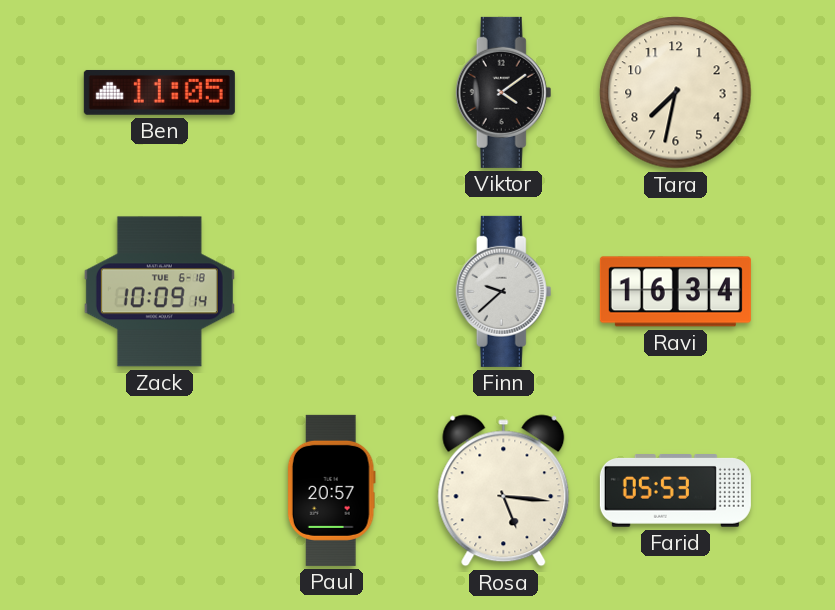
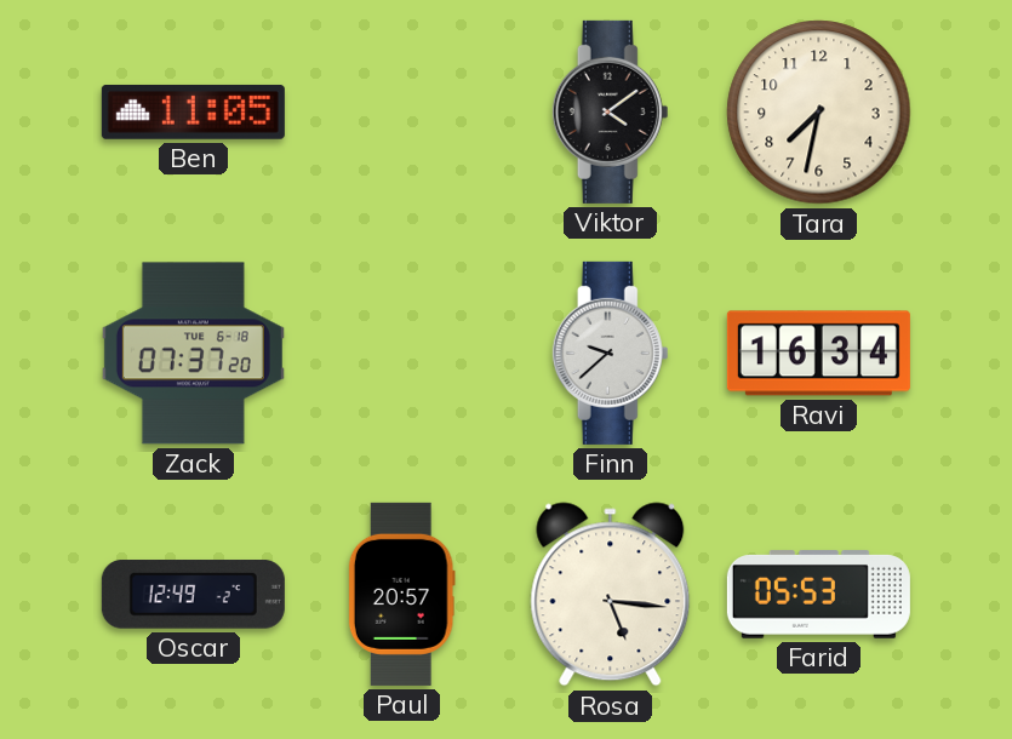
Zack: 10:09 -> 07:37 (193, 354)
Oscar: none -> 12:49 (193, 595)
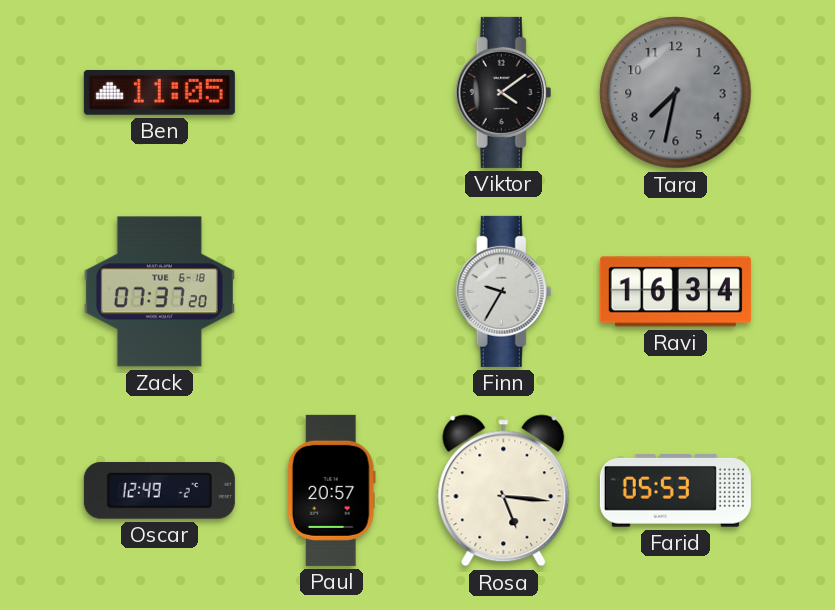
Tara dial: cream -> grey (676, 93)
Finn: 9:38 -> 9:35 (504, 291)
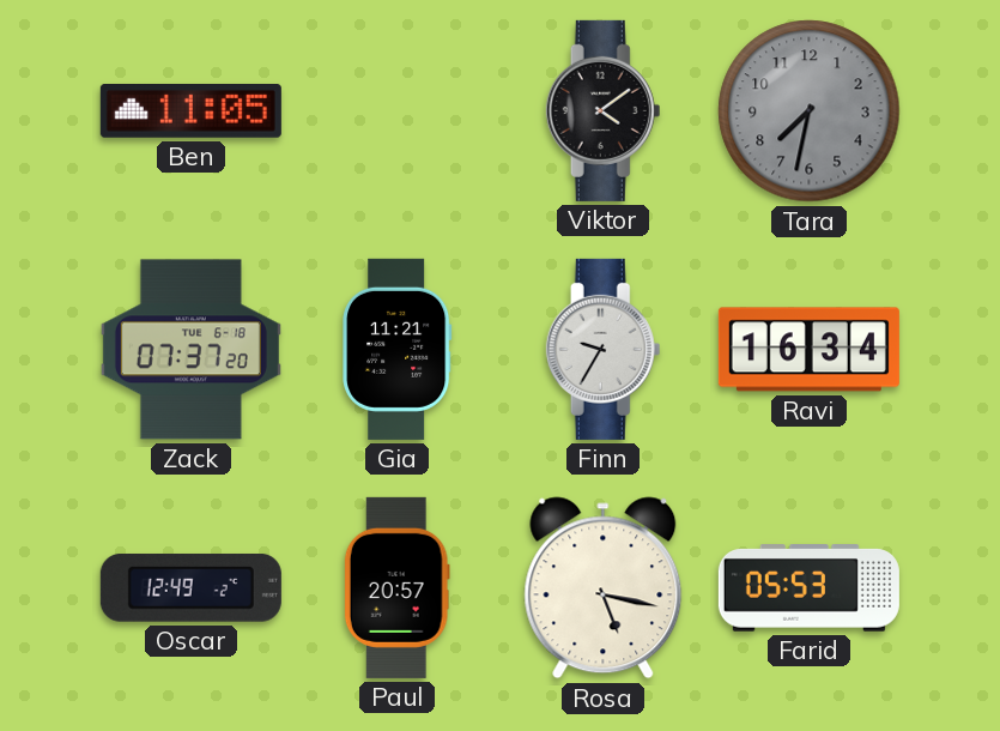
Gia: none -> 11:21 (398, 349)
Rosa: 5:16 -> 5:17 (604, 588)
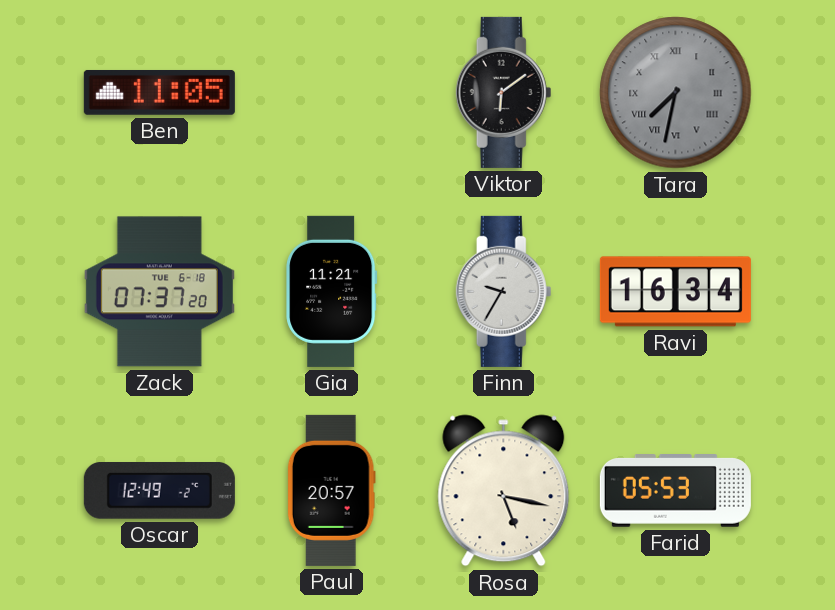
Viktor: 4:09 -> 6:09 (504, 92)
Tara numerals: Arabic -> Roman (676, 93)
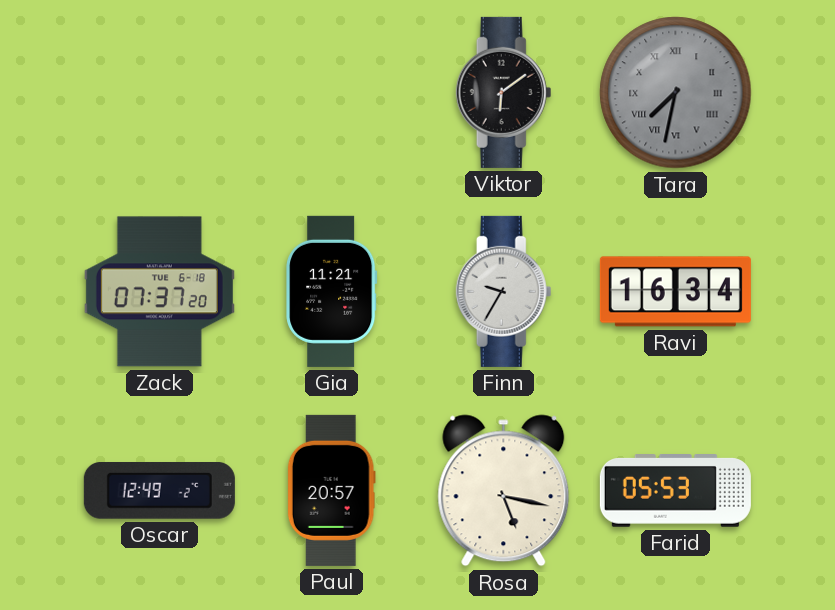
Ben: 11:05 -> none (159, 92)
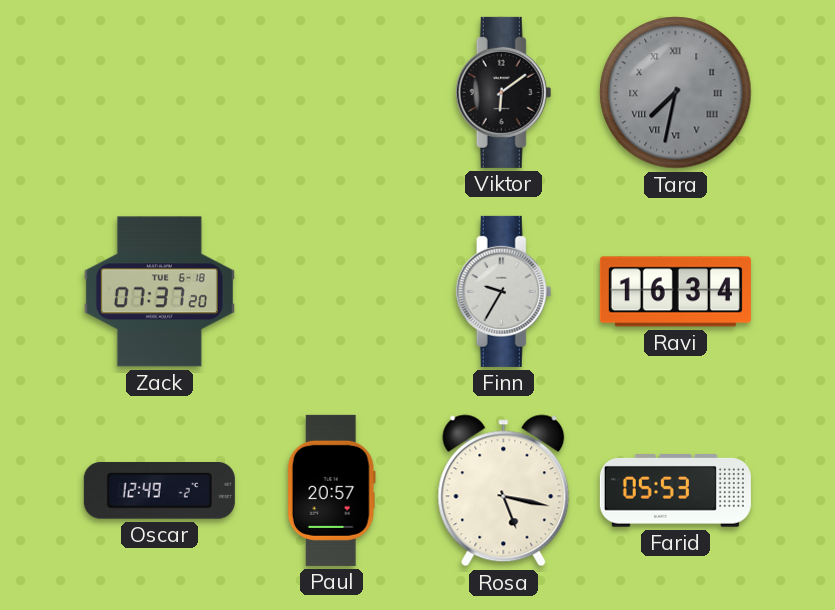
Gia: 11:21 -> none (332, 291)
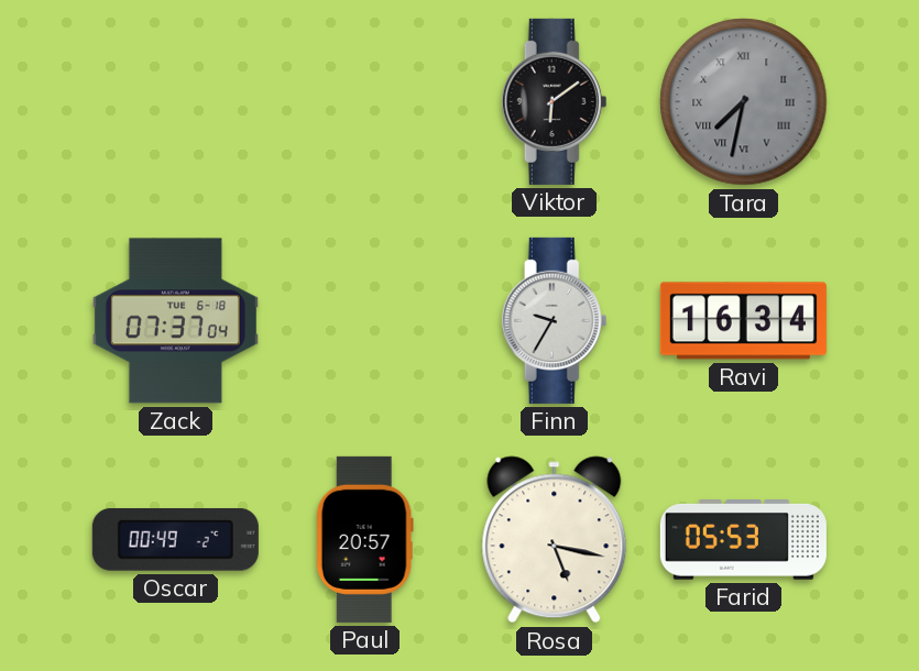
Zack: 07:37:20 -> 07:37:04 (175, 321)
Oscar: 12:49 -> 00:49 (175, 540)
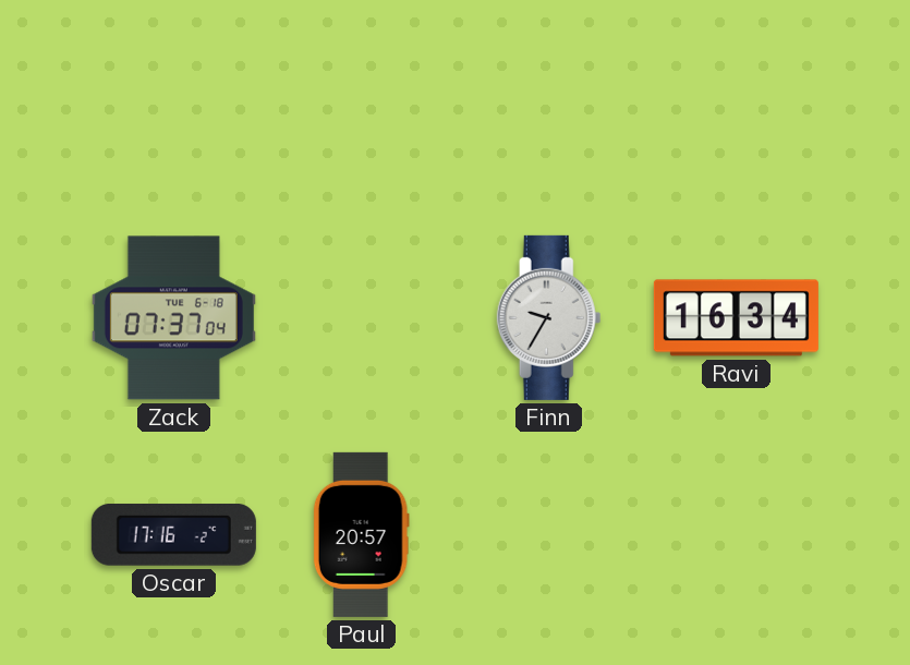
Viktor: 6:09 -> none (555, 101)
Tara: 7:32 -> none (744, 102)
Oscar: 00:49 -> 17:16 (173, 535)
Rosa: 5:17 -> none (555, 540)
Farid: 05:53 -> none (743, 540)
